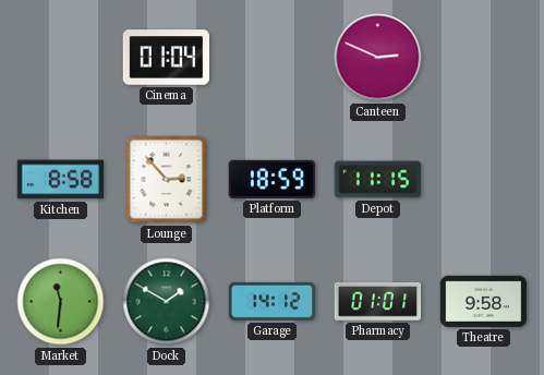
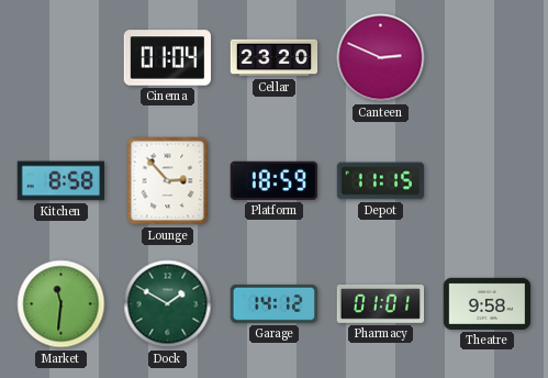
Cellar: none -> 23:20 (275, 58)
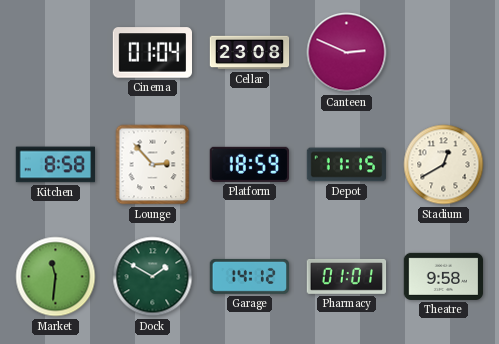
Cellar: 23:20 -> 23:08 (250, 53)
Stadium: none -> 12:40 (444, 165)
